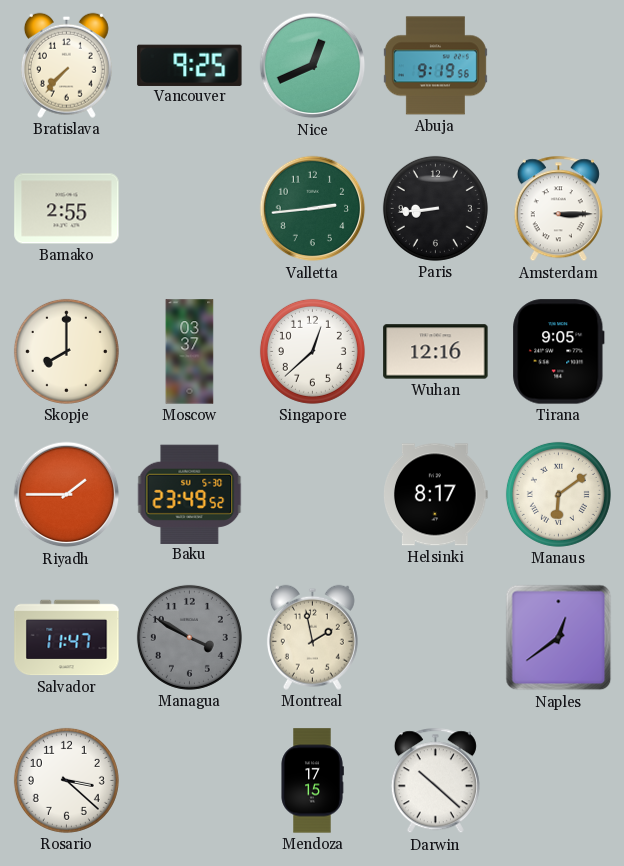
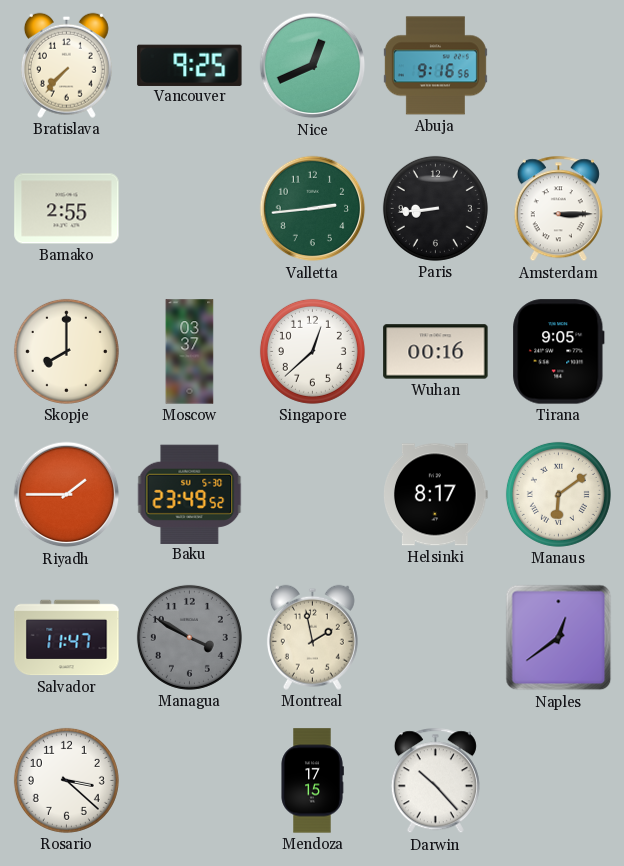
Abuja: 9:19 -> 9:16 (435, 66)
Wuhan: 12:16 -> 00:16 (436, 352)
Darwin: 10:22 -> 10:23 (435, 781)
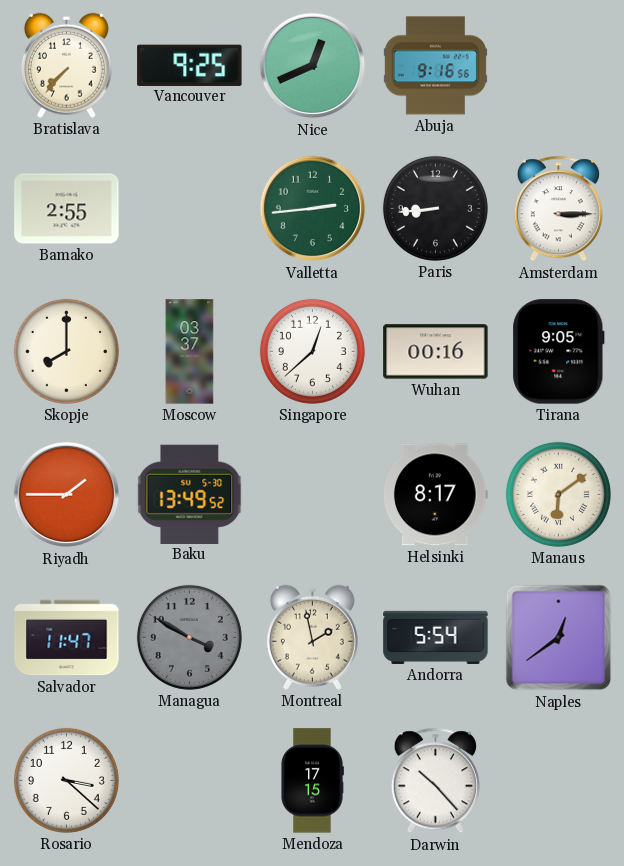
Baku: 23:49 -> 13:49 (190, 494)
Andorra: none -> 5:54 (436, 637)
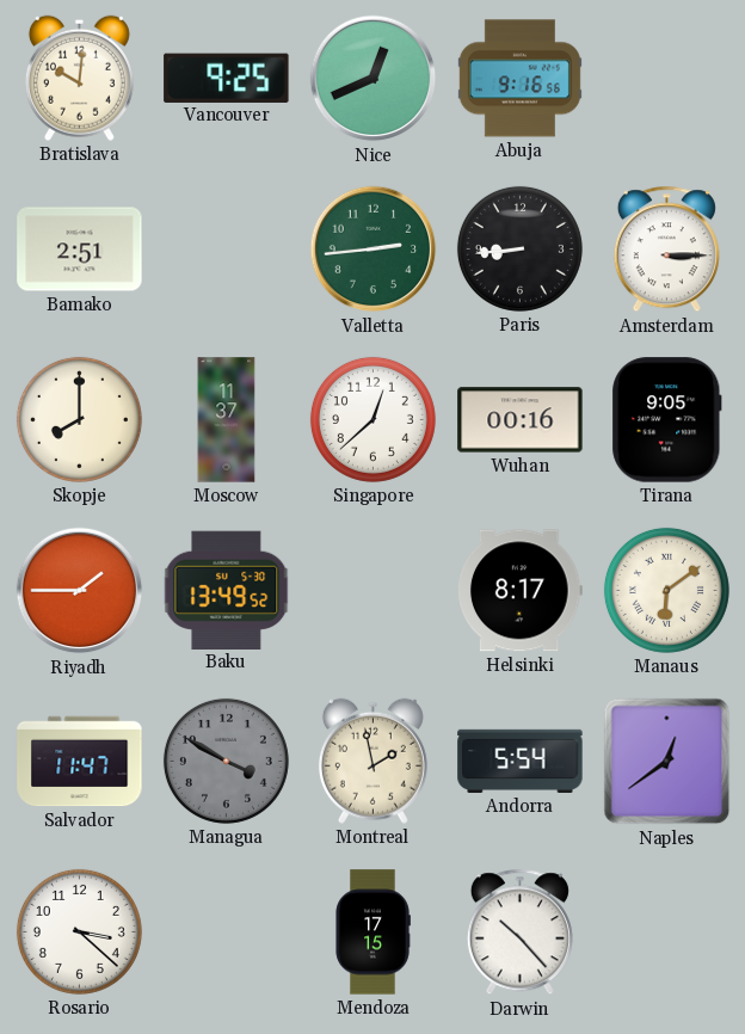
Bratislava: 7:37 -> 10:01 (79, 78)
Bamako: 2:55 -> 2:51 (80, 250)
Moscow: 03:37 -> 11:37 (227, 420)
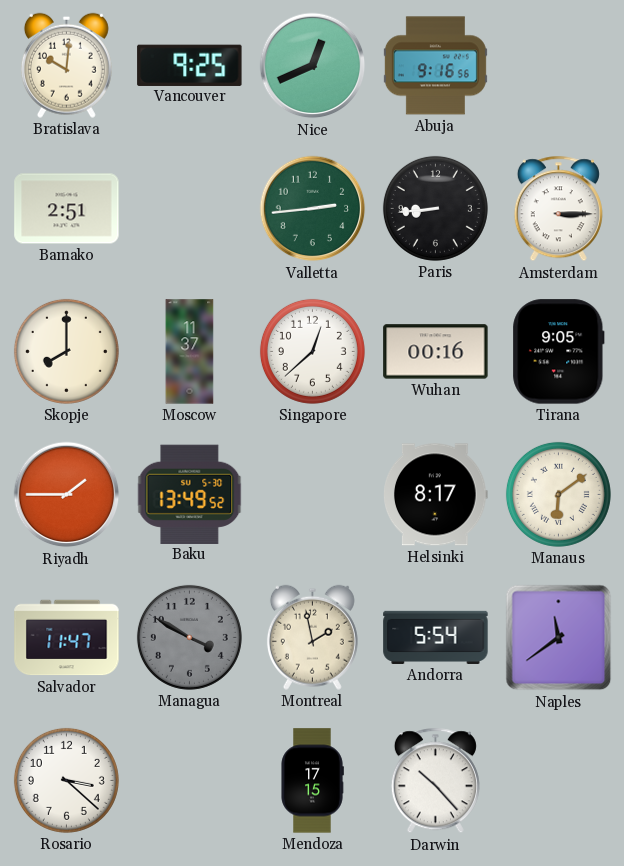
Naples: 12:39 -> 11:39 (559, 638)
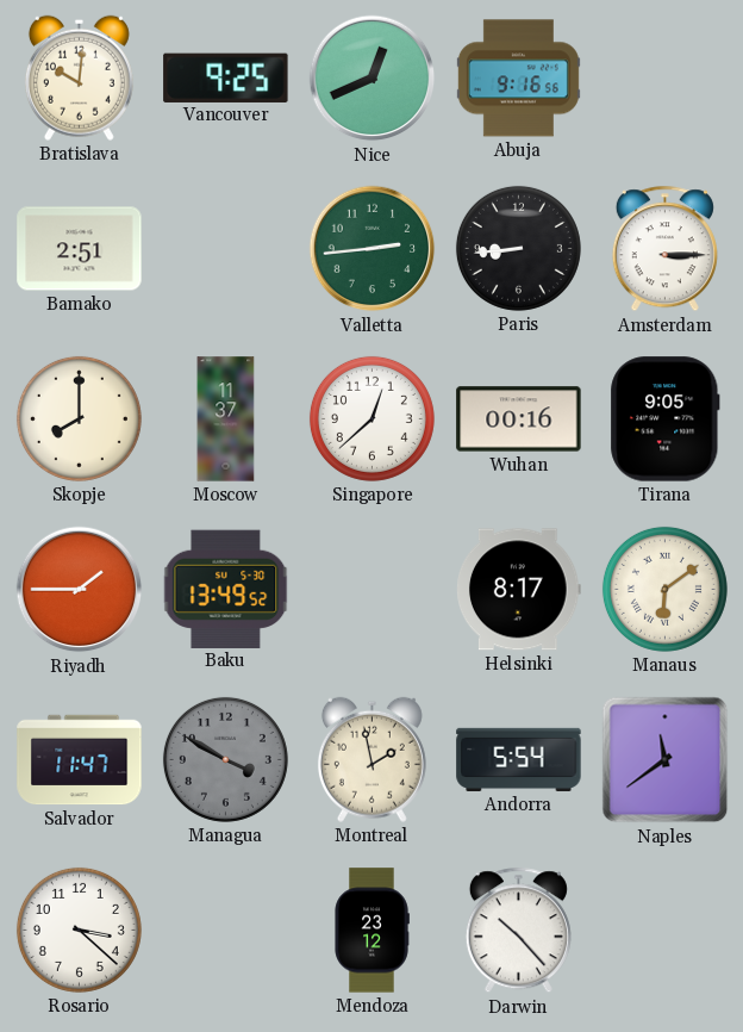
Mendoza: 17:15 -> 23:12 (371, 931)
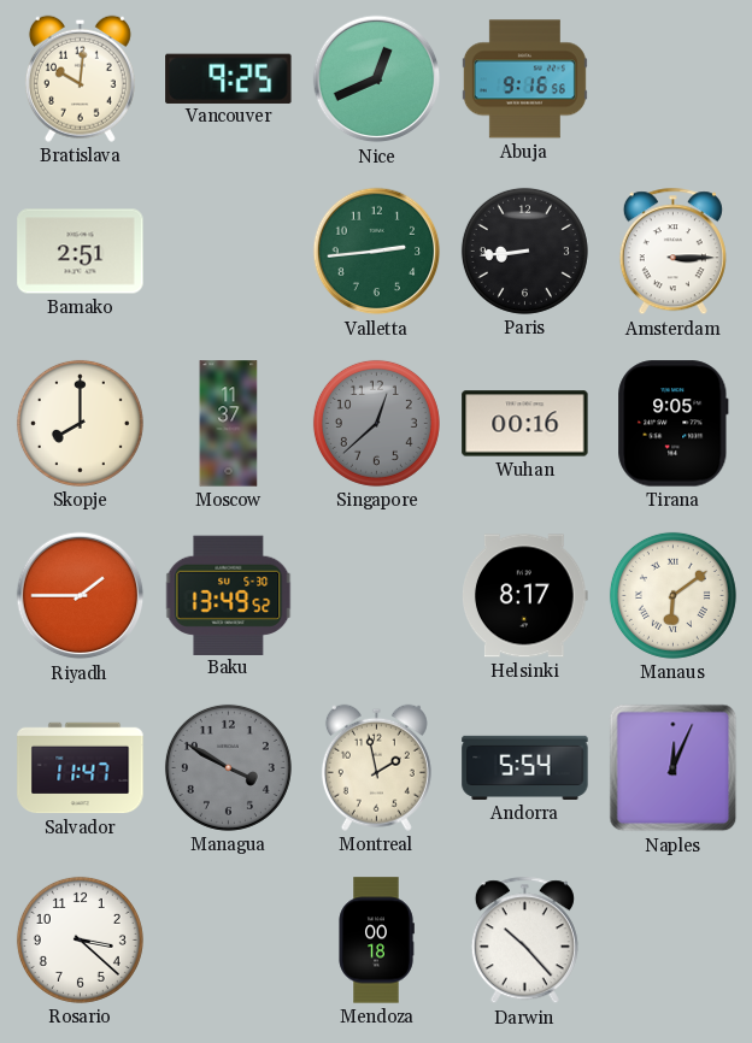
Singapore dial: white -> grey (376, 423)
Naples: 11:39 -> 12:04 (674, 768)
Mendoza: 23:12 -> 00:18 (376, 941)
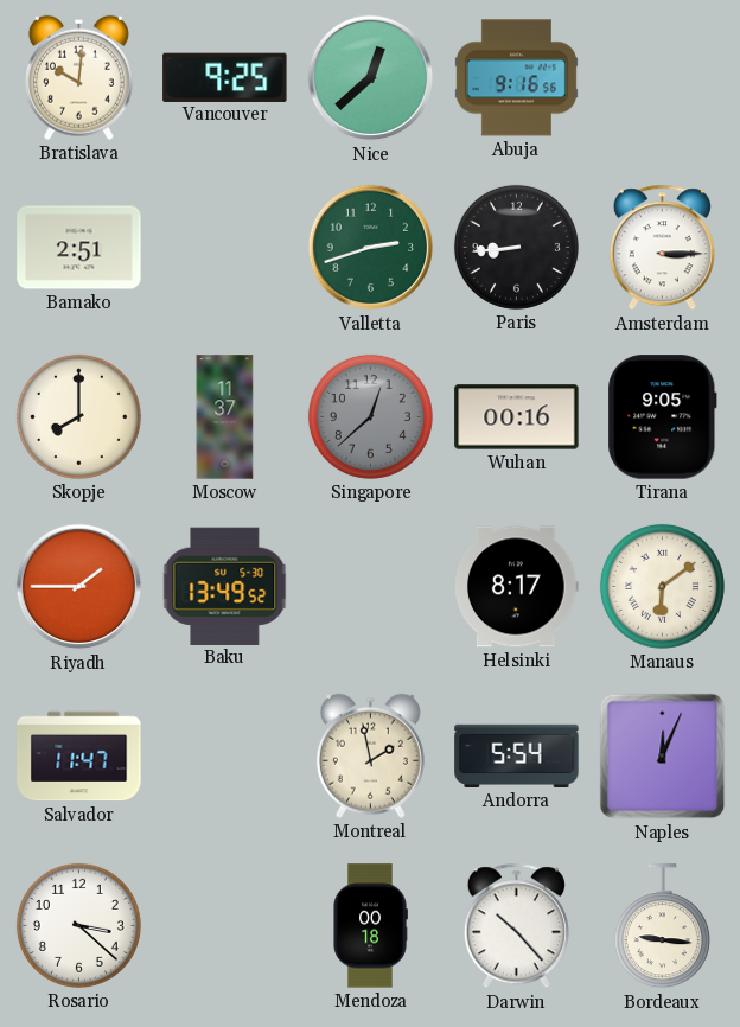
Nice: 12:41 -> 12:38 (371, 78)
Valletta: 2:44 -> 2:42 (371, 248)
Managua: 3:50 -> none (228, 767)
Bordeaux: none -> 9:16 (662, 926)
